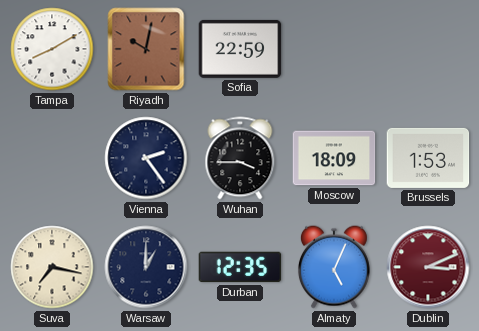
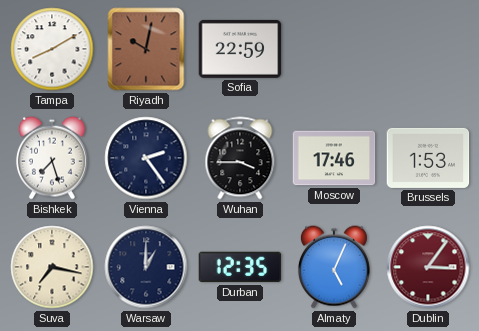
Bishkek: none -> 7:27 (52, 158)
Moscow: 18:09 -> 17:46 (334, 158)
Dublin: 3:11 -> 3:06 (428, 267)
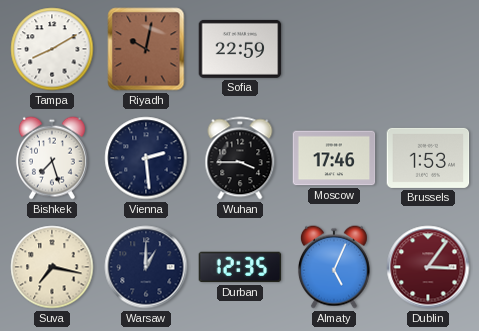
Vienna: 2:24 -> 2:29 (146, 158)
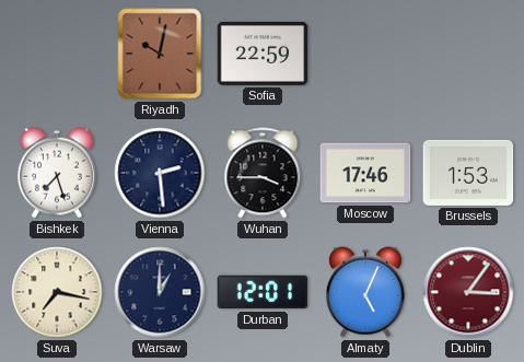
Tampa: 8:10 -> none (52, 49)
Durban: 12:35 -> 12:01 (263, 292)
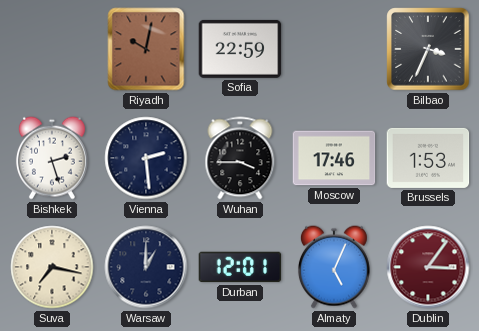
Bilbao: none -> 3:34 (428, 49)
Bishkek: 7:27 -> 2:27 (52, 158)
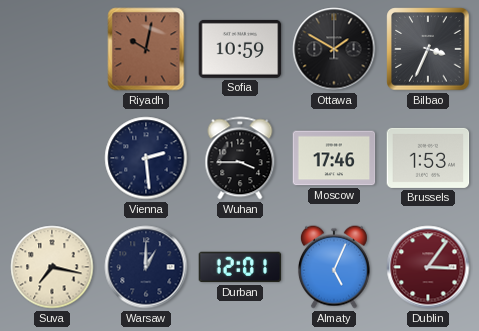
Sofia: 22:59 -> 10:59 (240, 49)
Ottawa: none -> 1:50 (334, 49)
Bishkek: 2:27 -> none (52, 158)
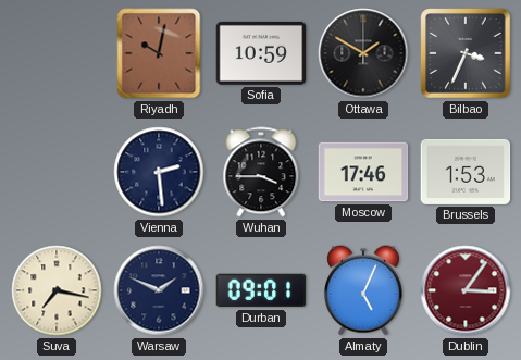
Warsaw: 1:00 -> 1:49 (159, 290)
Durban: 12:01 -> 09:01 (261, 290)
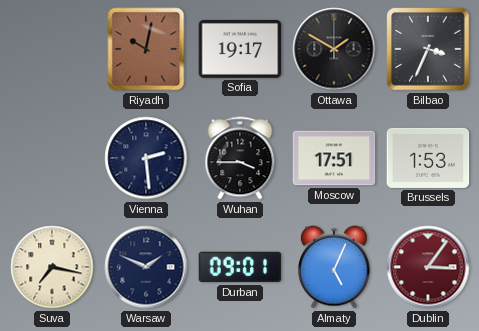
Sofia: 10:59 -> 19:17 (240, 49)
Moscow: 17:46 -> 17:51 (334, 158)
